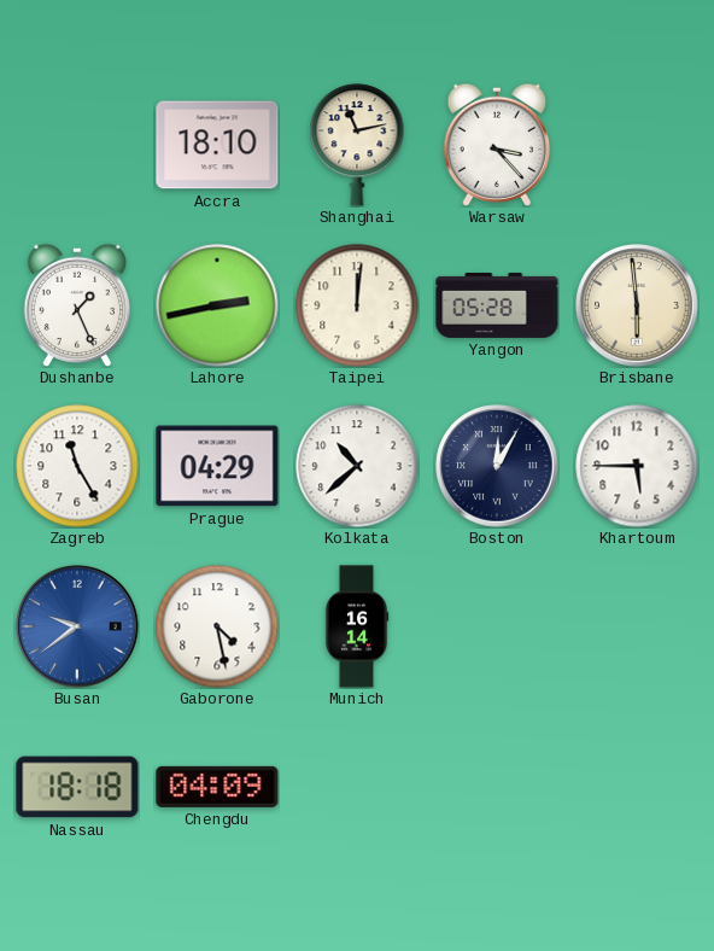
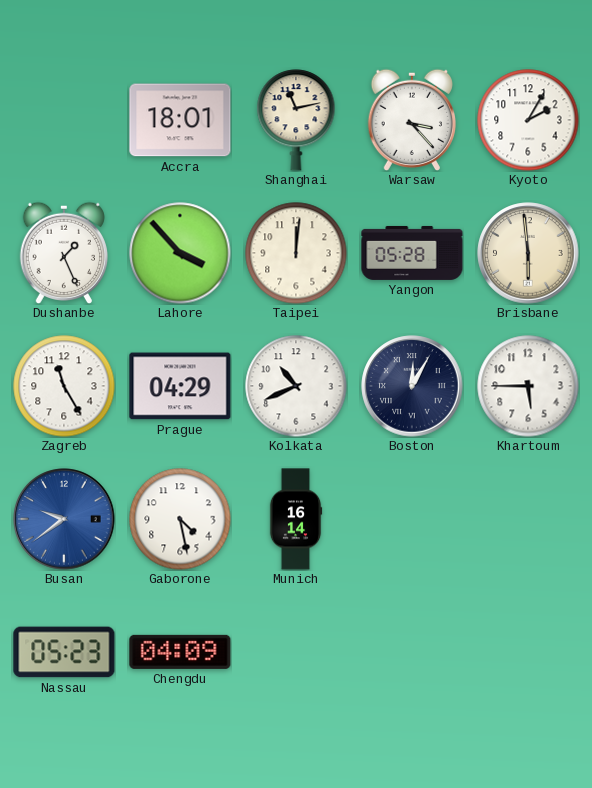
Accra: 18:10 -> 18:01 (180, 120)
Kyoto: none -> 2:05 (528, 120)
Lahore: 2:43 -> 3:53 (180, 253)
Kolkata: 10:38 -> 10:41 (296, 386)
Nassau: 18:18 -> 05:23 (64, 652)
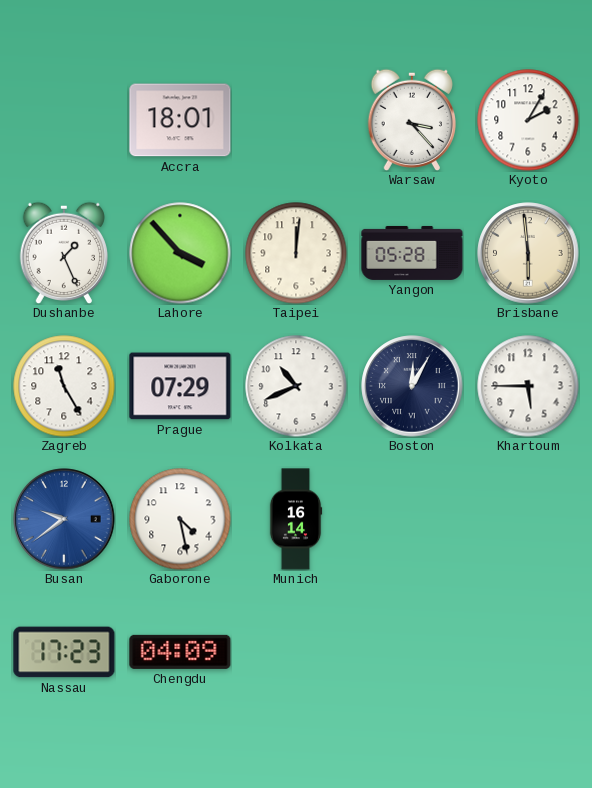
Shanghai: 11:13 -> none (296, 120)
Prague: 04:29 -> 07:29 (180, 386)
Nassau: 05:23 -> 17:23 (64, 652)
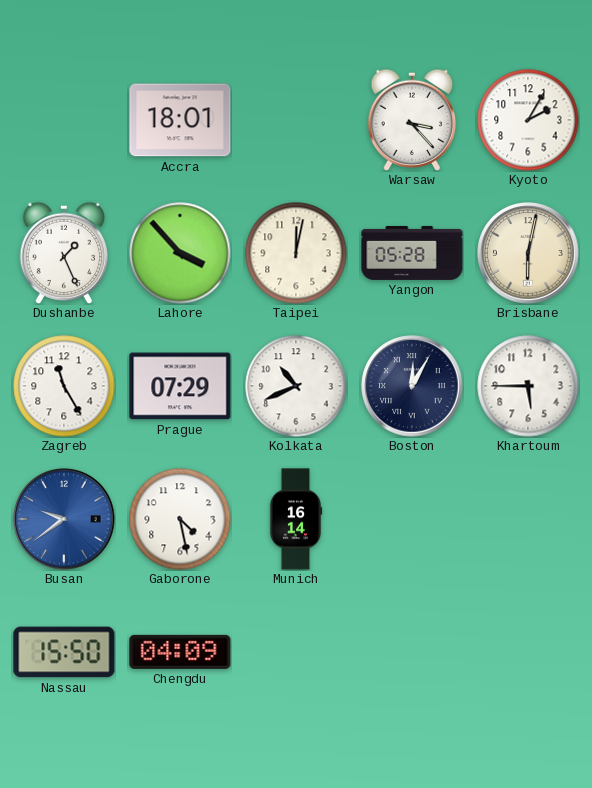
Taipei: 12:01 -> 12:02 (296, 253)
Brisbane: 5:59 -> 6:02 (528, 253)
Nassau: 17:23 -> 15:50 (64, 652)
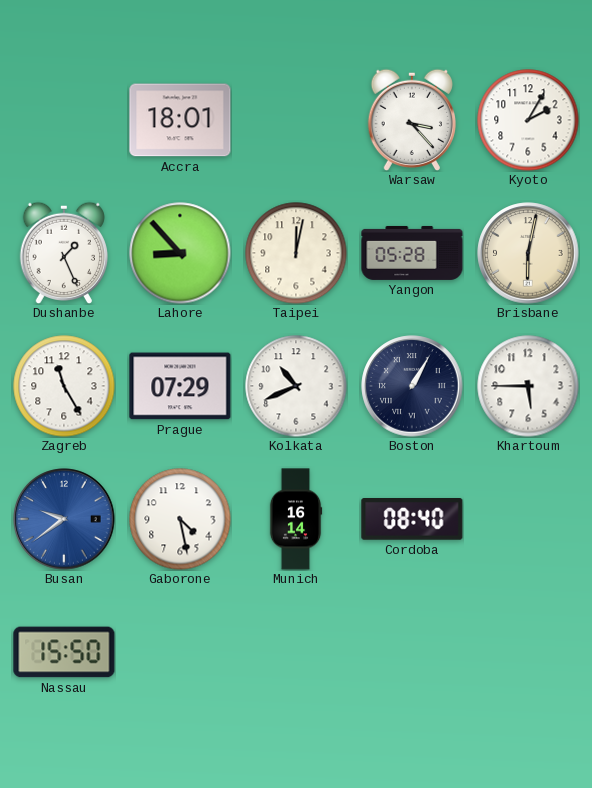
Lahore: 3:53 -> 8:53 (180, 253)
Boston: 12:05 -> 1:05 (412, 386)
Cordoba: none -> 08:40 (412, 520)
Chengdu: 04:09 -> none (180, 652)
